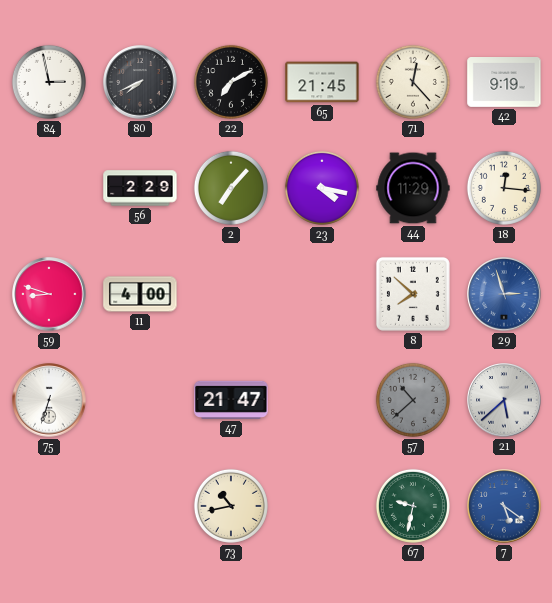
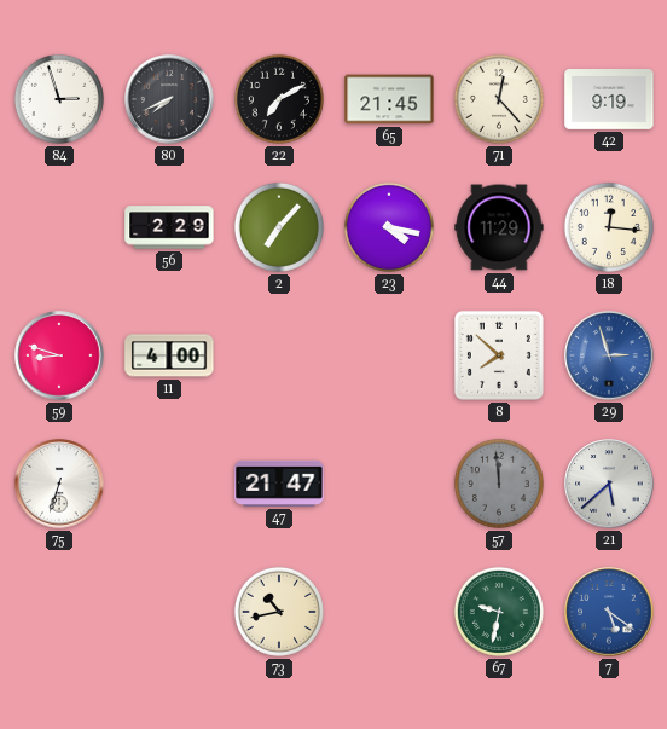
84: 2:58 -> 2:57 (59, 99)
57: 10:38 -> 11:59 (499, 484)
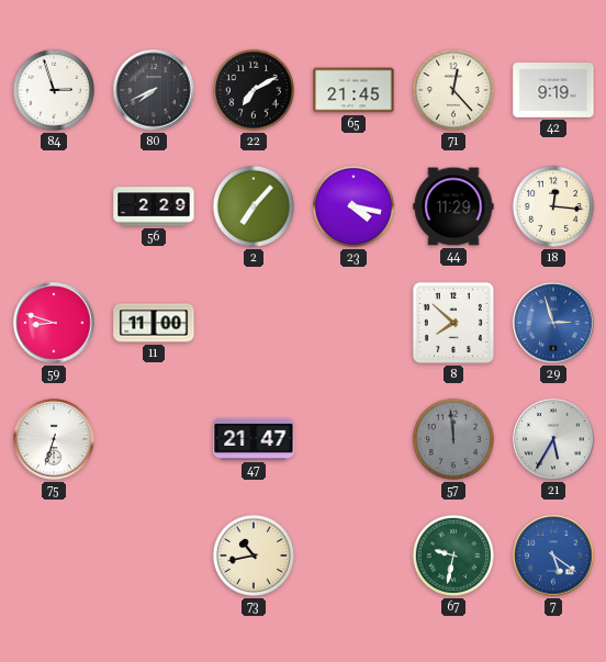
11: 4:00 -> 11:00 (154, 323)
21: 5:38 -> 5:35 (553, 439)
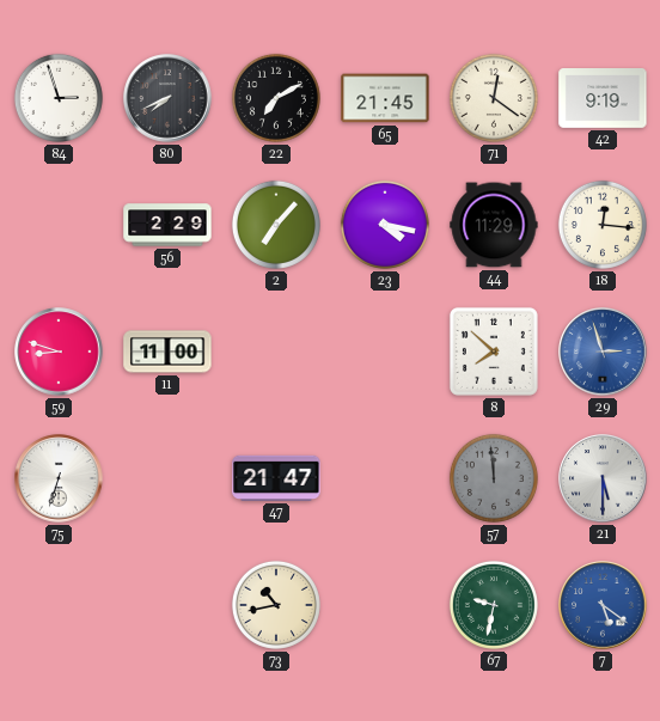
71: 12:23 -> 12:21 (494, 98)
21: 5:35 -> 5:30 (603, 478)
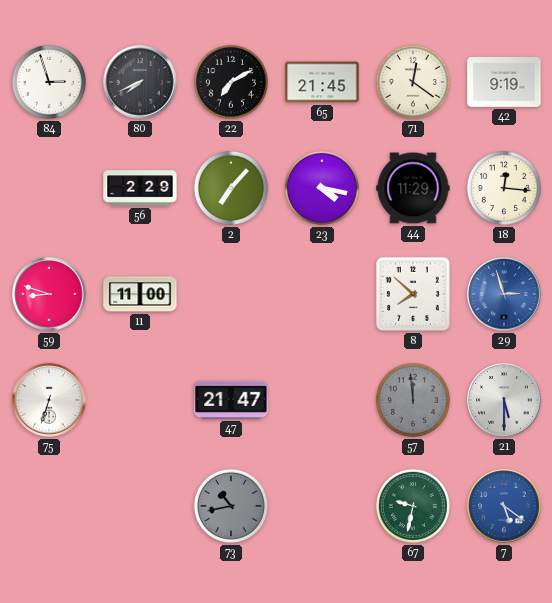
73 dial: cream -> grey (231, 506)
